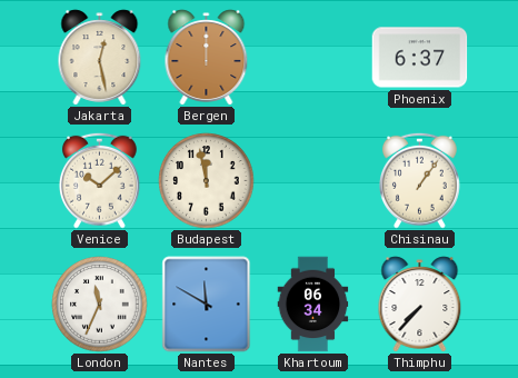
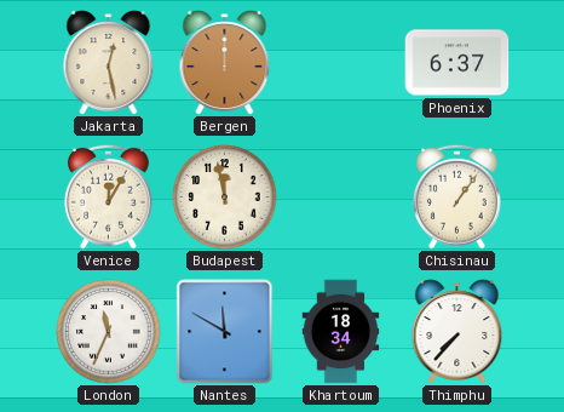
Venice: 10:08 -> 12:05 (108, 196)
Khartoum: 06:34 -> 18:34 (341, 332)
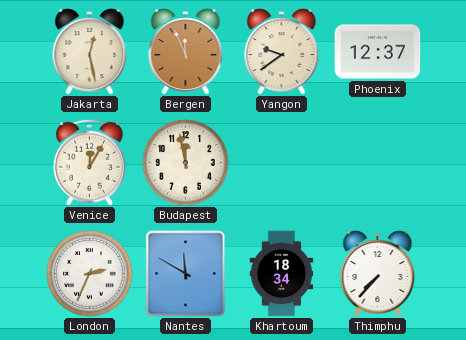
Bergen: 12:00 -> 11:56 (186, 52)
Yangon: none -> 9:39 (282, 52)
Phoenix: 6:37 -> 12:37 (378, 52)
Chisinau: 1:06 -> none (456, 196)
London: 11:34 -> 2:34 (90, 274)
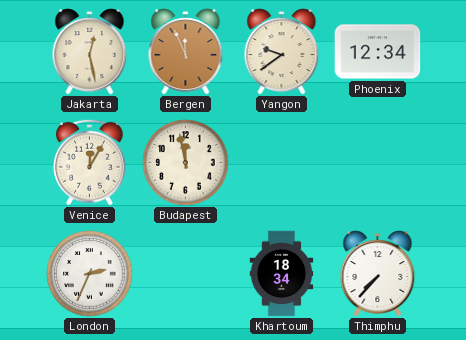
Phoenix: 12:37 -> 12:34 (378, 52)
Nantes: 11:50 -> none (186, 274)
